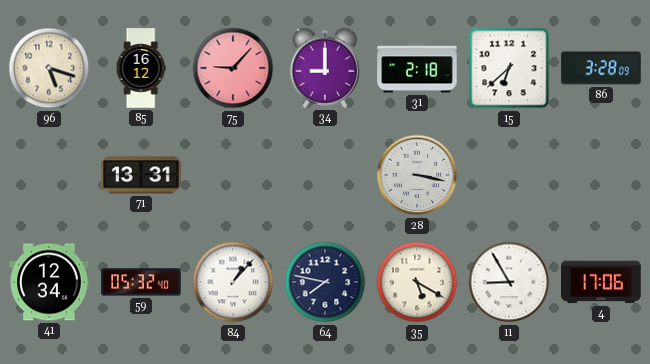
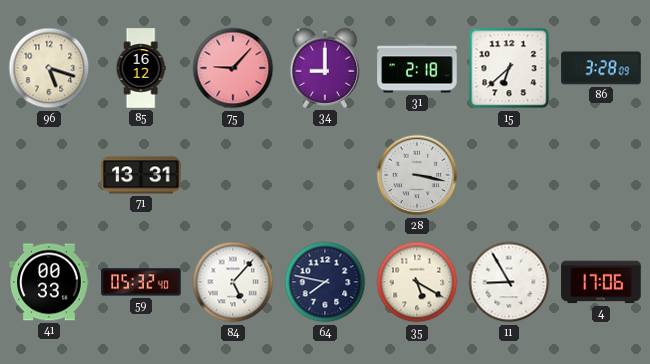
41: 12:34 -> 00:33 (49, 282)
84: 1:07 -> 5:07 (233, 282)
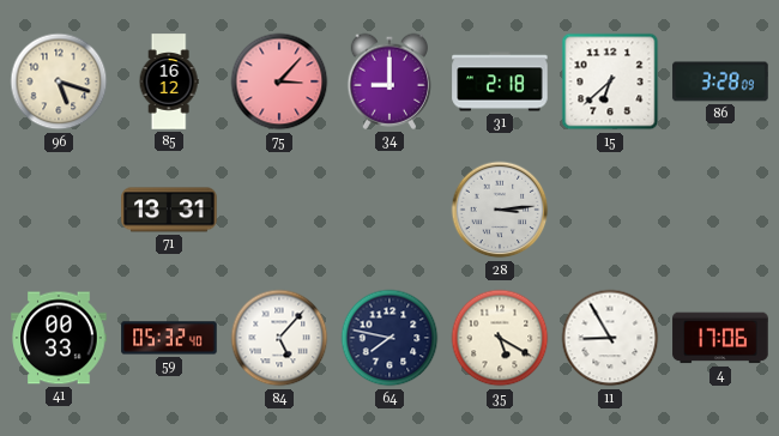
75: 9:07 -> 3:07 (279, 81)
28: 3:17 -> 3:14 (500, 210)
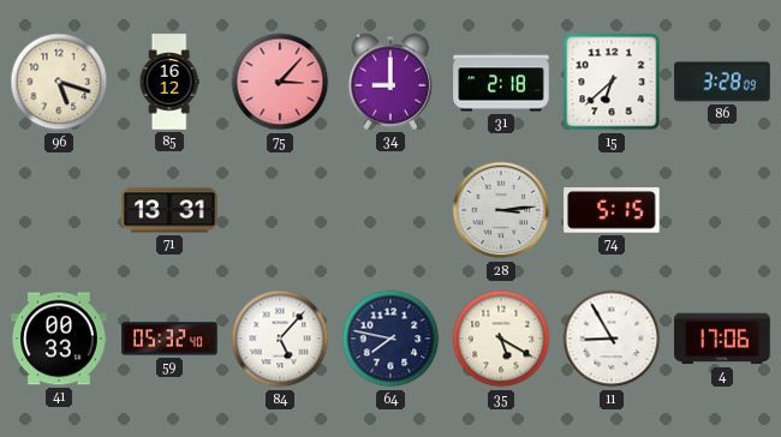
74: none -> 5:15 (612, 210)
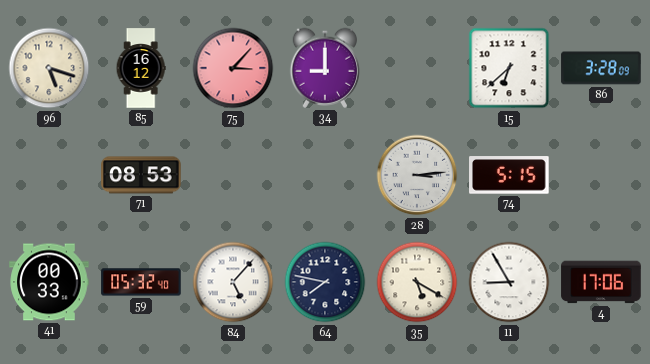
31: 2:18 -> none (501, 82)
71: 13:31 -> 08:53 (141, 175)
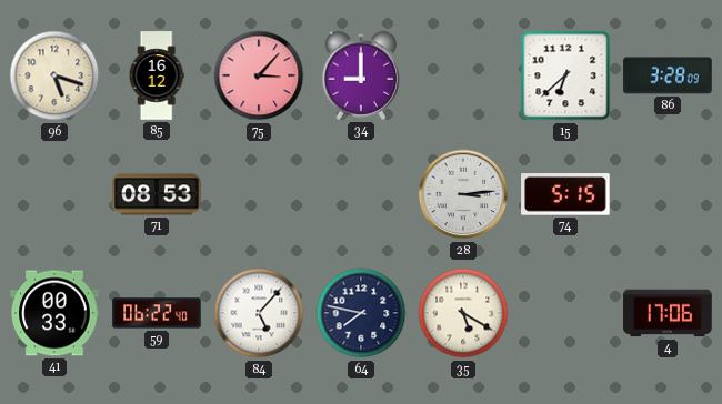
59: 05:32 -> 06:22 (157, 313)
11: 8:55 -> none (509, 282)
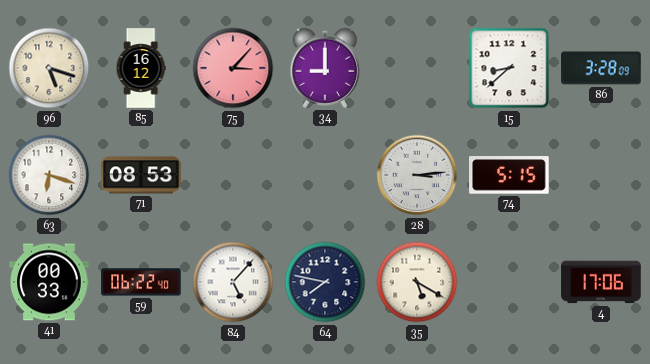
15: 6:38 -> 8:38 (509, 68)
63: none -> 6:18 (49, 175)
